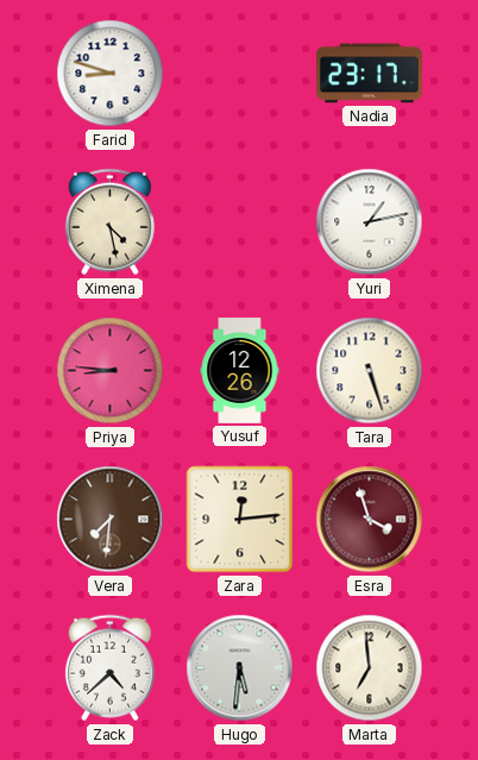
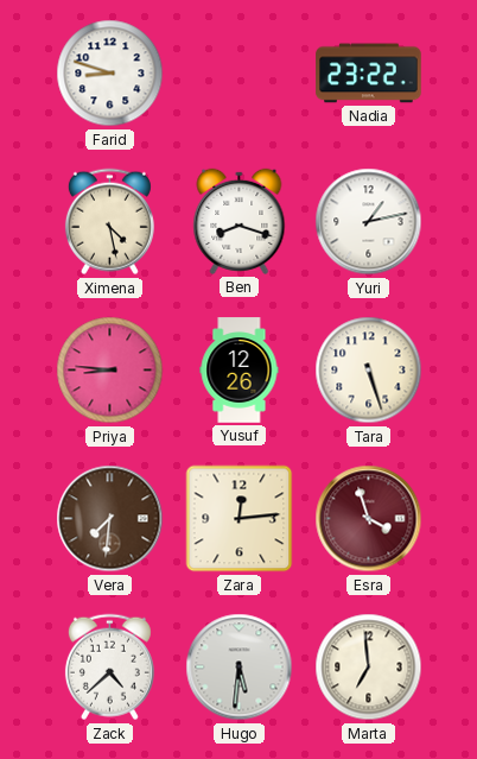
Nadia: 23:17 -> 23:22 (369, 74)
Ben: none -> 8:18 (240, 221)
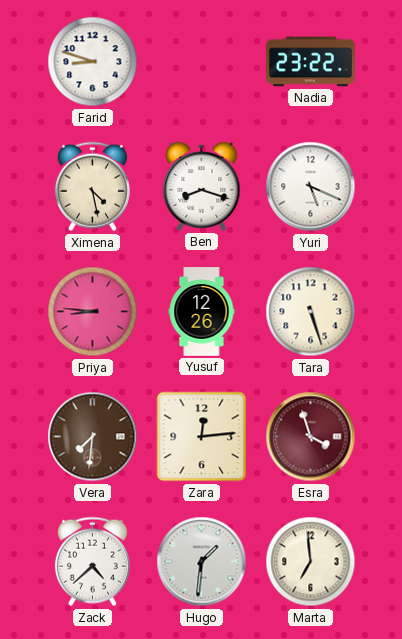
Yuri: 1:13 -> 5:19 (311, 187)
Hugo: 5:31 -> 1:31 (202, 562)
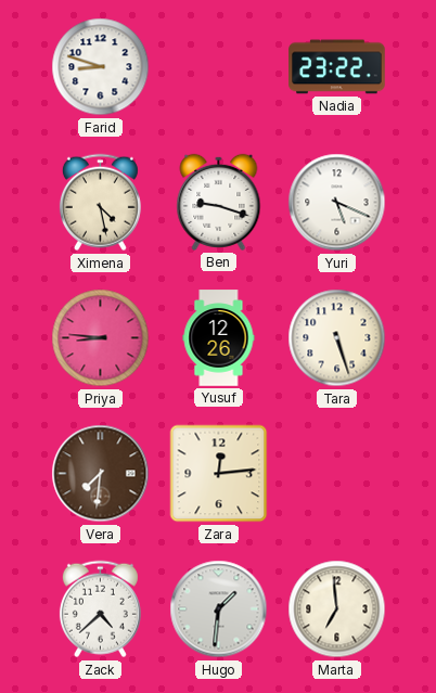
Ben: 8:18 -> 9:18 (219, 202)
Esra: 3:57 -> none (311, 437)
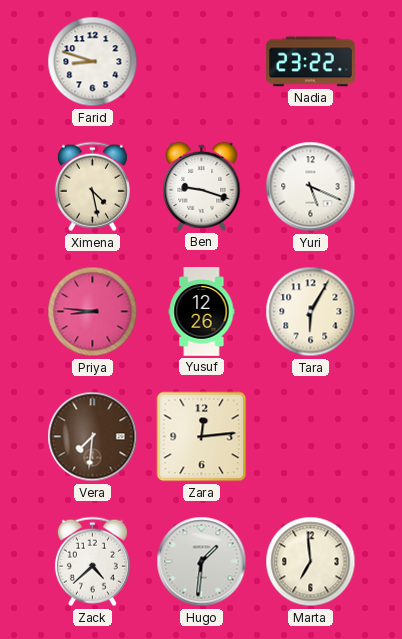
Tara: 5:27 -> 6:05 (311, 312)
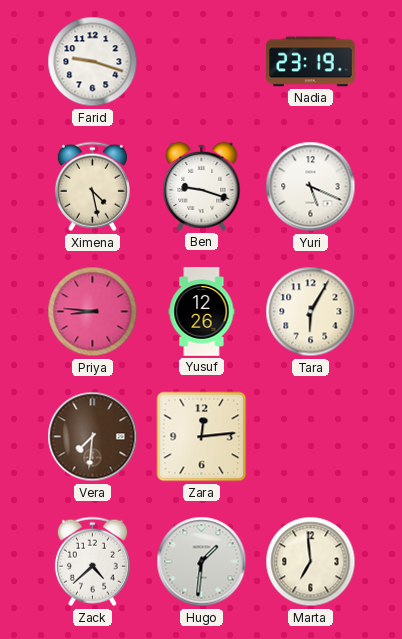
Farid: 8:48 -> 9:18 (93, 62)
Nadia: 23:22 -> 23:19 (311, 62)
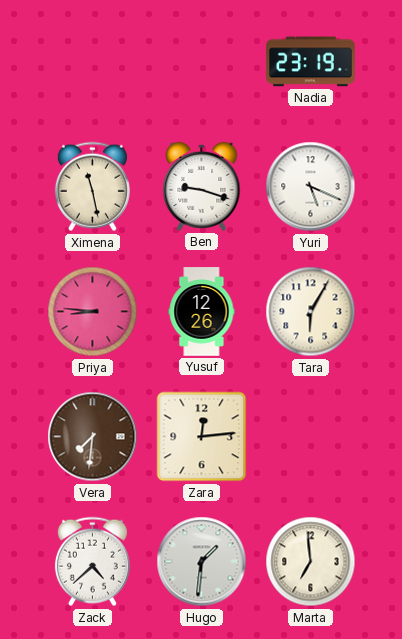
Farid: 9:18 -> none (93, 62)
Ximena: 4:28 -> 11:28 (92, 187)
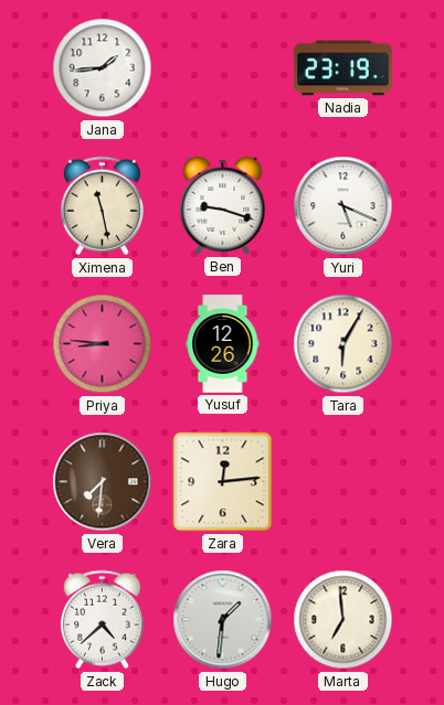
Jana: none -> 1:44 (103, 68)
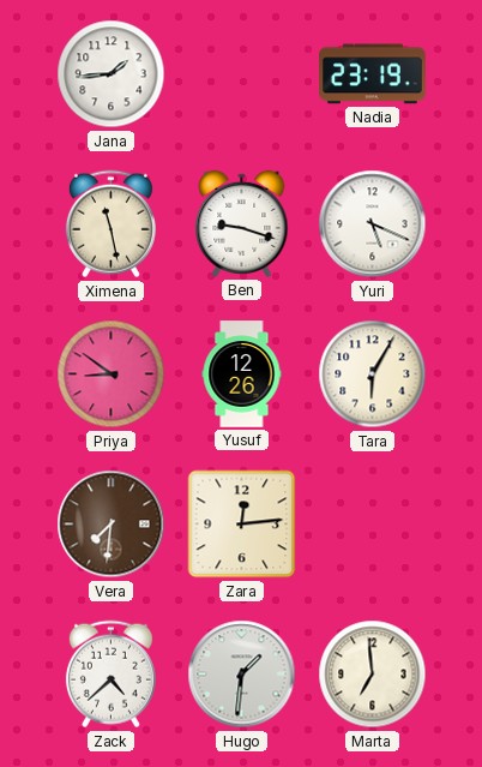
Priya: 8:46 -> 8:51 (112, 374)
